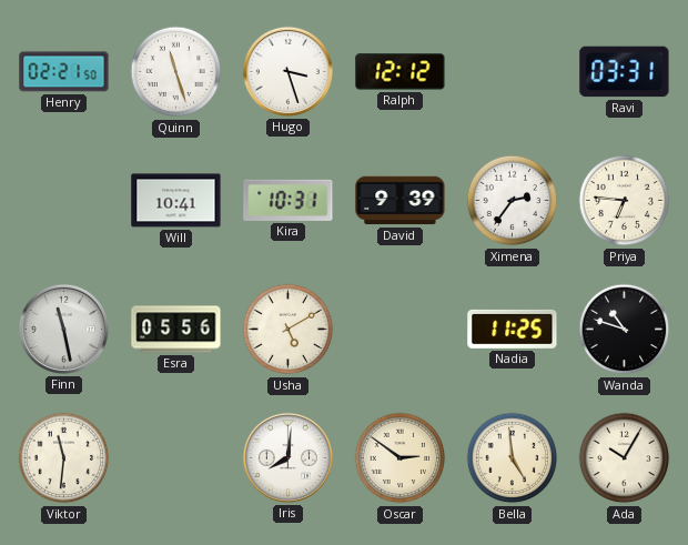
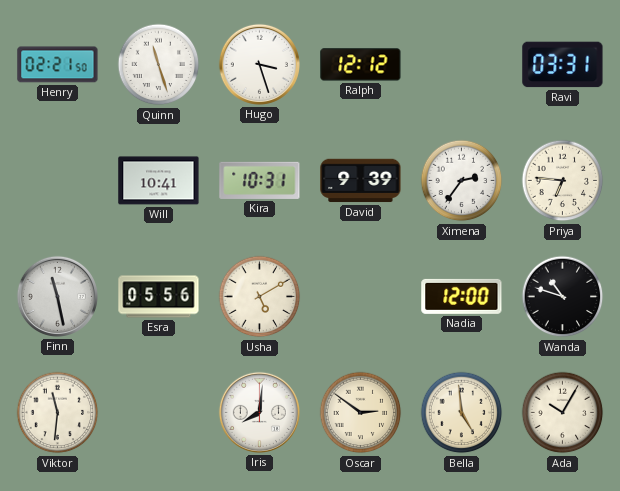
Nadia: 11:25 -> 12:00 (462, 296)
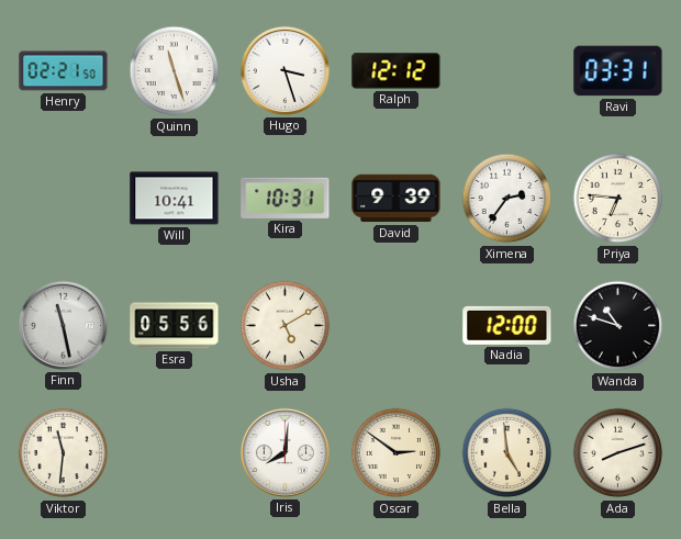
Ada: 10:05 -> 8:12 (618, 453)
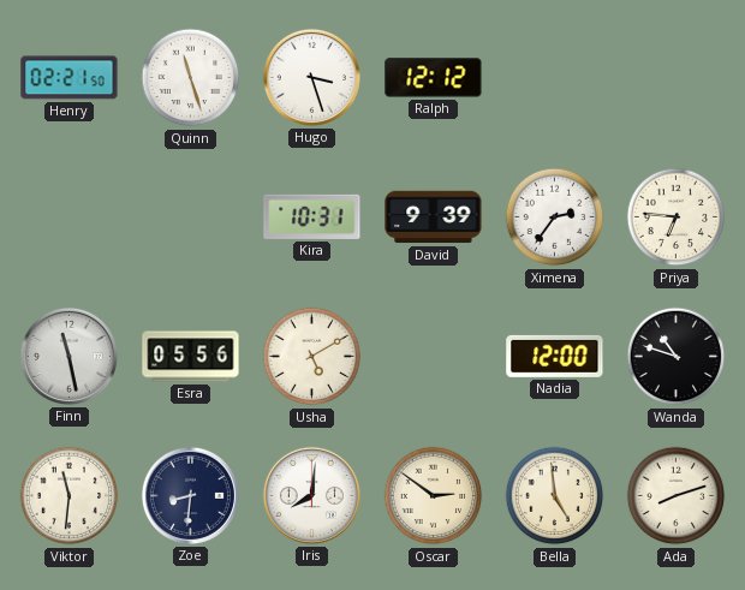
Ravi: 03:31 -> none (618, 71)
Will: 10:41 -> none (175, 199)
Zoe: none -> 8:31 (190, 495)
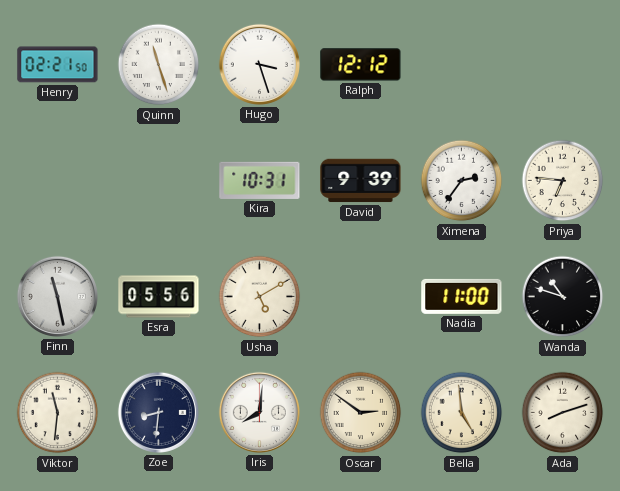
Nadia: 12:00 -> 11:00 (462, 296)
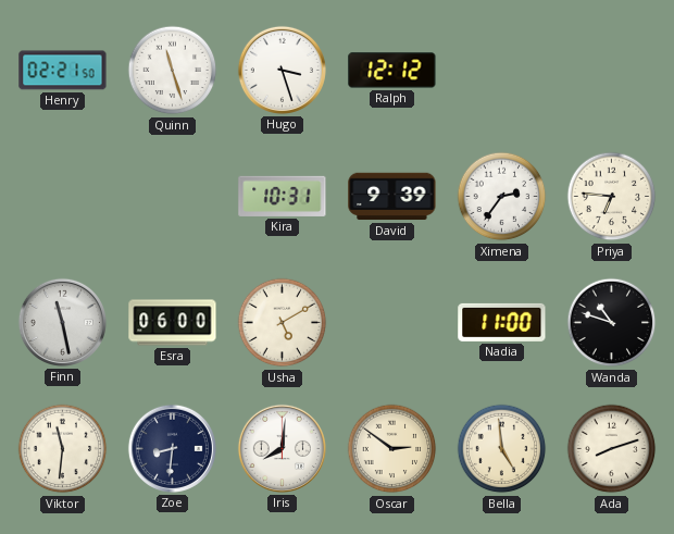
Esra: 05:56 -> 06:00 (173, 323)
